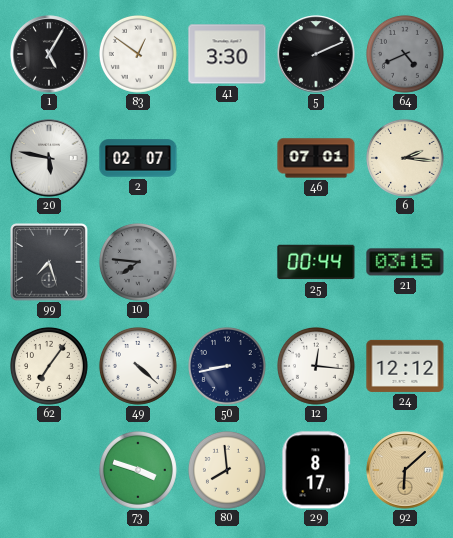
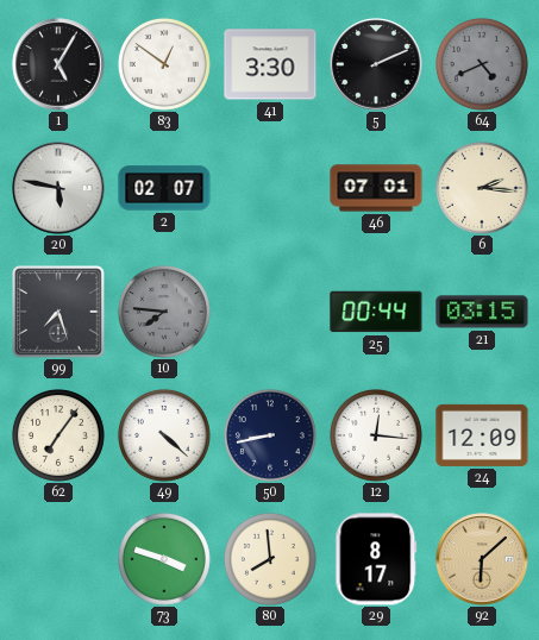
24: 12:12 -> 12:09 (482, 435)
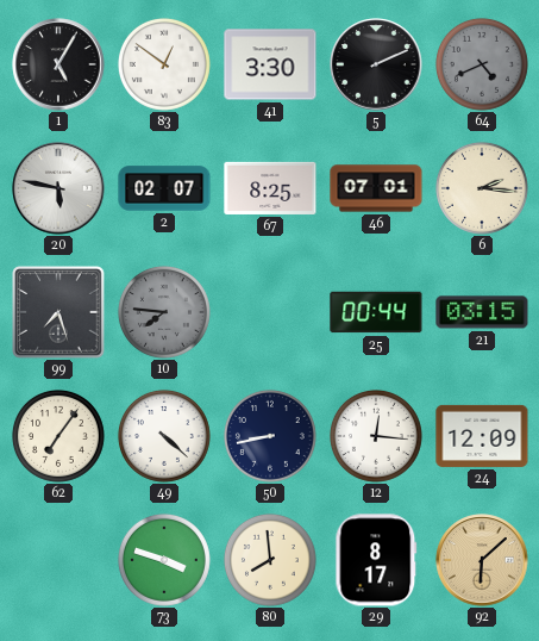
67: none -> 8:25 (270, 188)
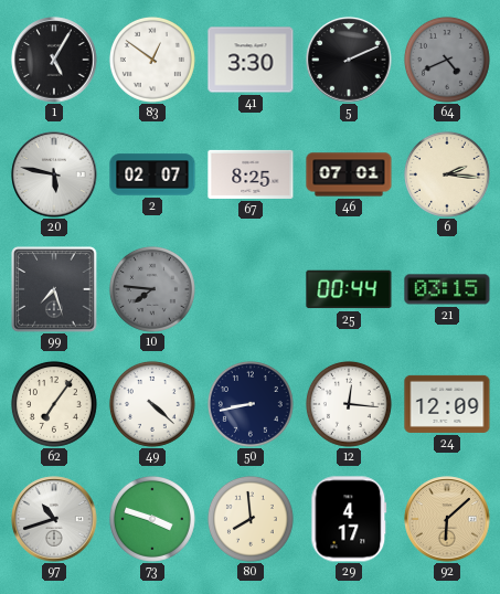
97: none -> 10:42 (54, 519)
29: 8:17 -> 4:17 (349, 519)
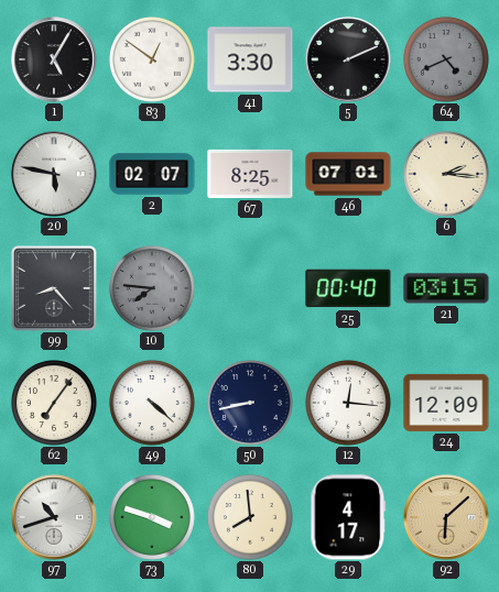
99: 7:27 -> 8:23 (54, 288)
25: 00:44 -> 00:40 (348, 288)
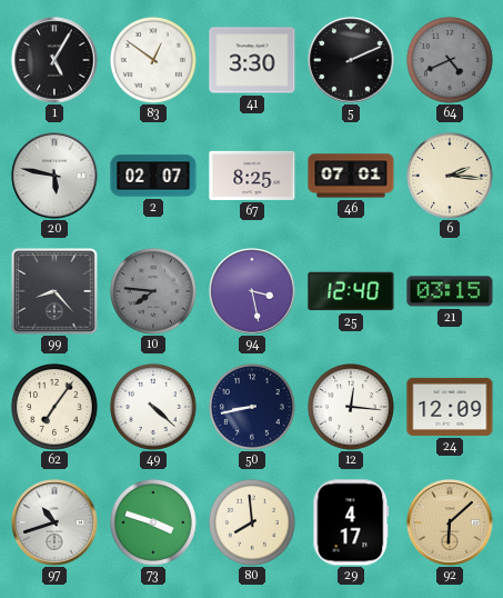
94: none -> 3:28 (252, 291)
25: 00:40 -> 12:40 (351, 291)
